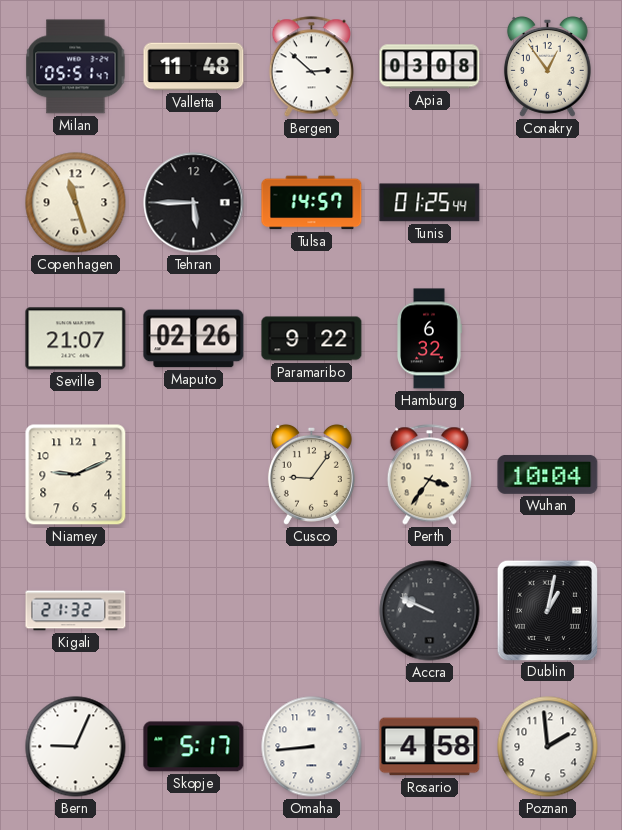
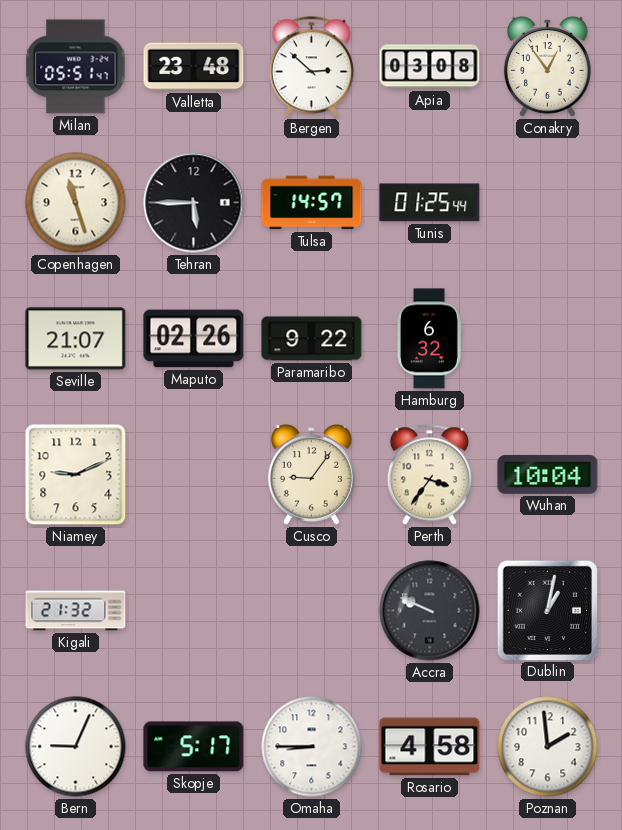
Valletta: 11:48 -> 23:48 (194, 67)
Omaha: 8:44 -> 8:45 (312, 747)
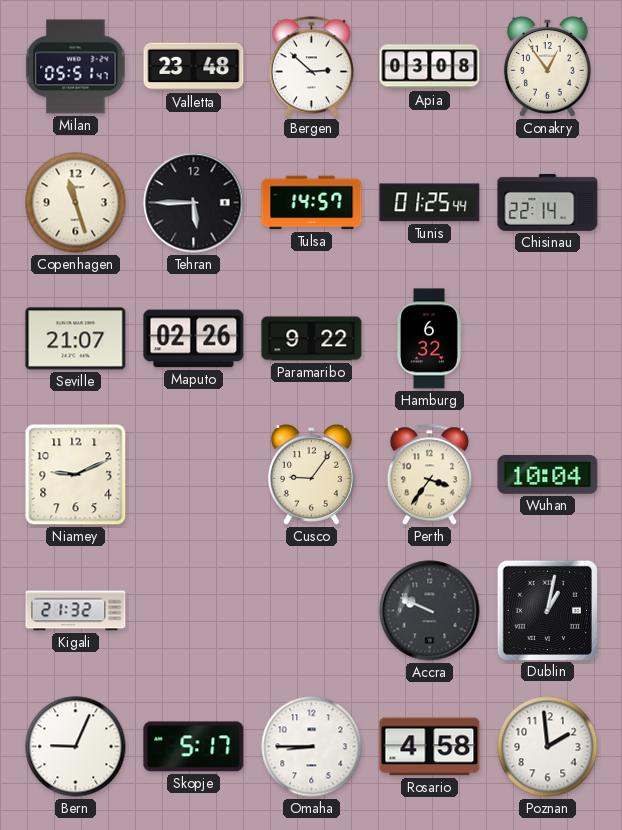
Chisinau: none -> 22:14 (548, 202)
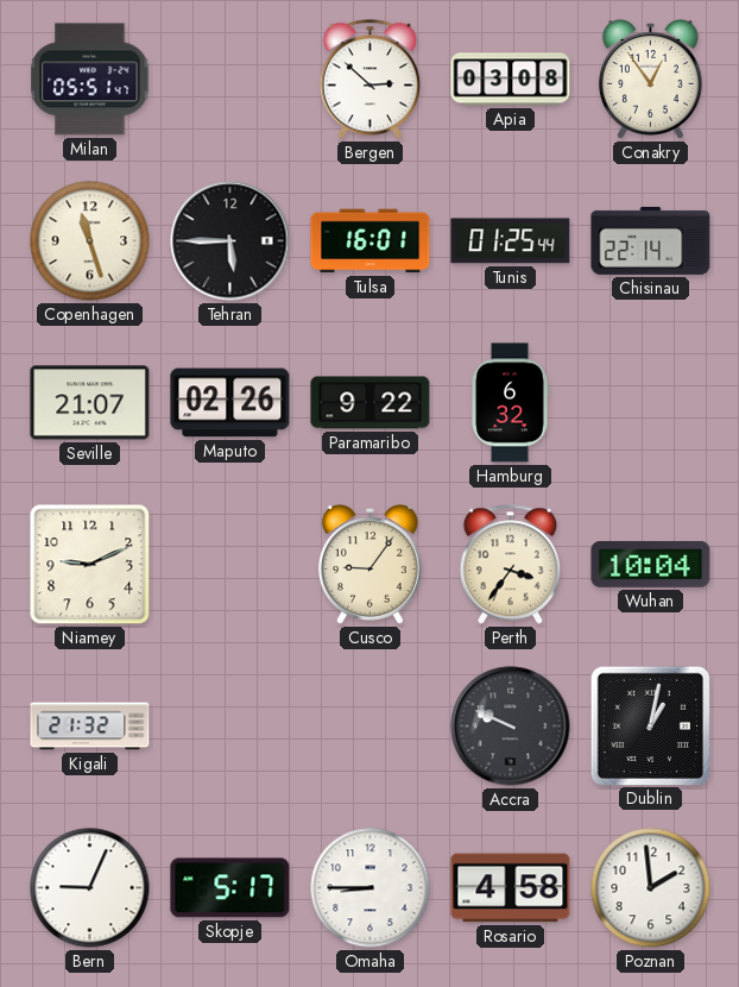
Valletta: 23:48 -> none (194, 67)
Tulsa: 14:57 -> 16:01 (371, 241)
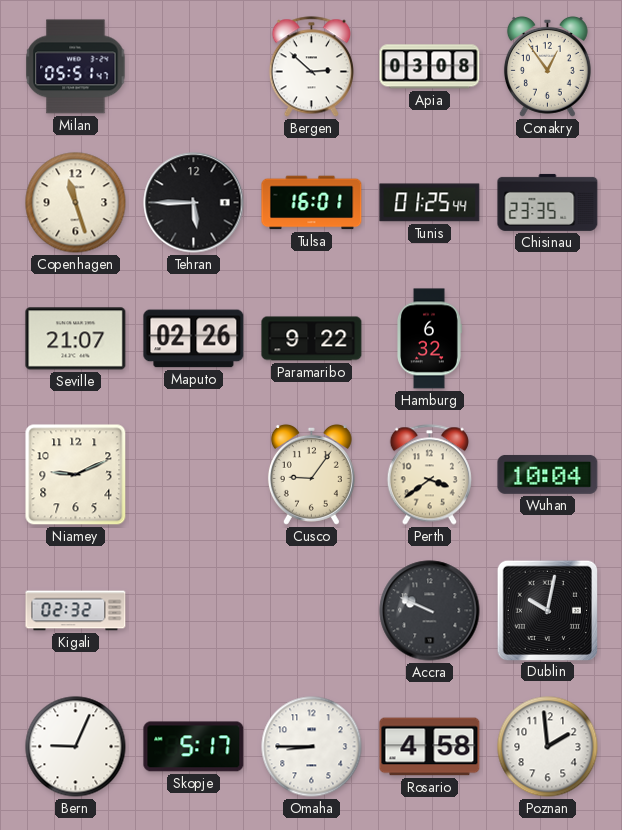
Chisinau: 22:14 -> 23:35 (548, 202)
Perth: 3:36 -> 3:39 (429, 475)
Kigali: 21:32 -> 02:32 (76, 611)
Dublin: 1:02 -> 10:02 (547, 610)
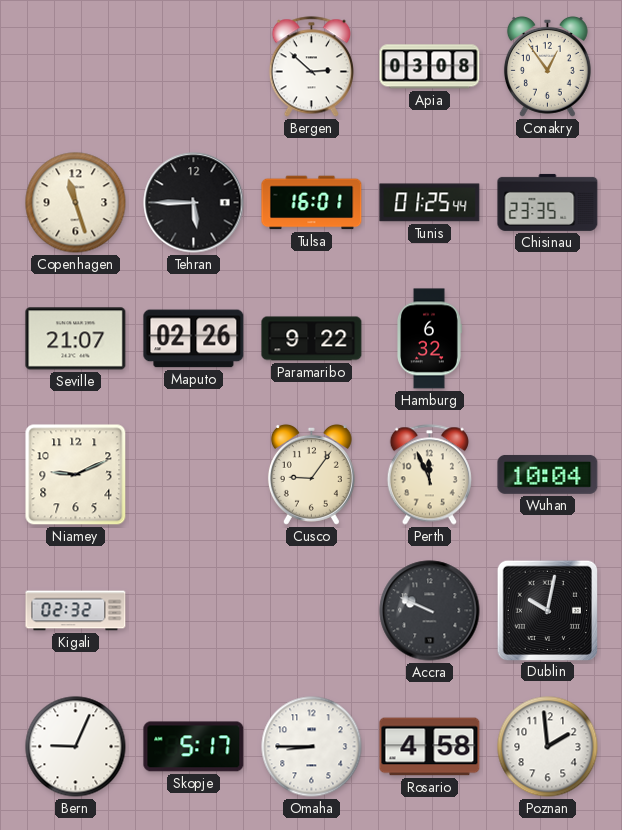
Milan: 05:51 -> none (76, 67)
Perth: 3:39 -> 11:56 (429, 475)
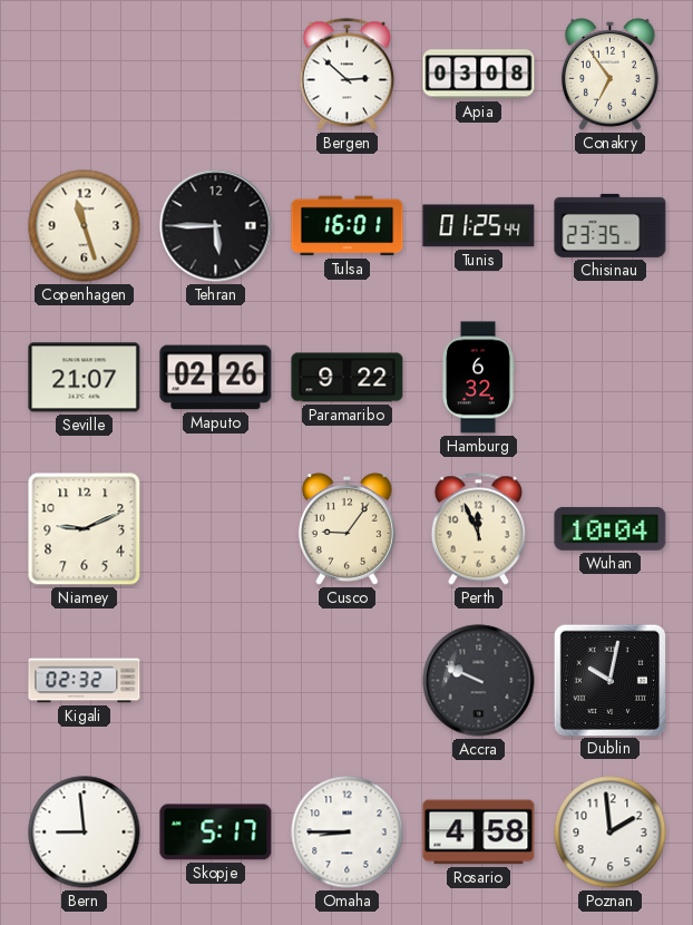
Conakry: 12:54 -> 6:54 (609, 74)
Bern: 9:04 -> 8:59 (85, 833)
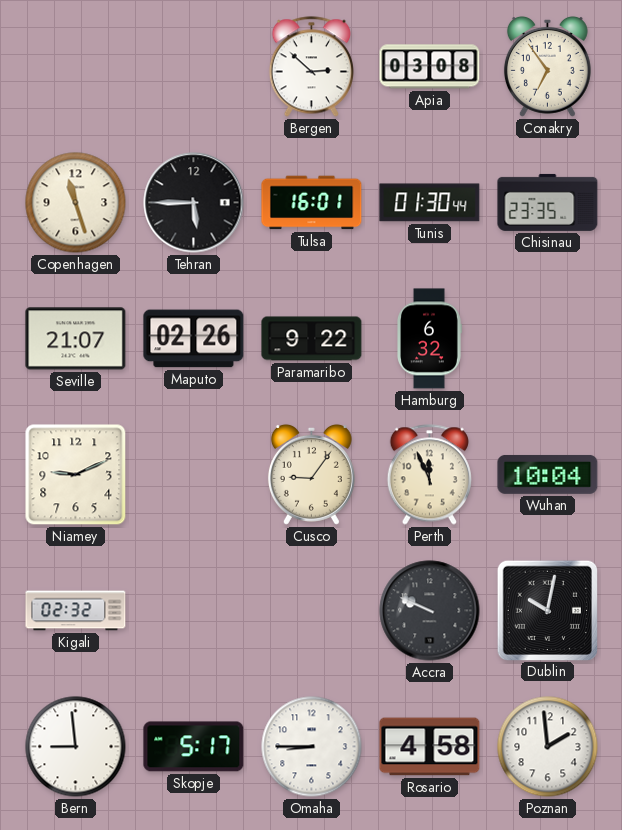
Tunis: 01:25 -> 01:30 (430, 203)
